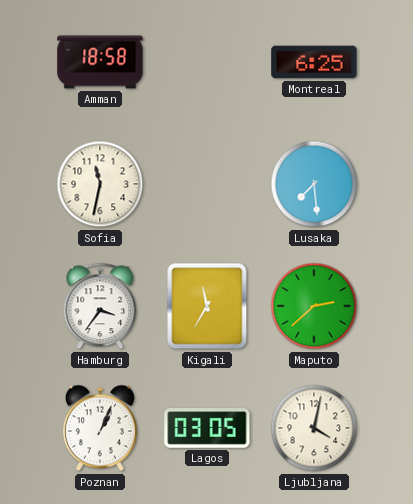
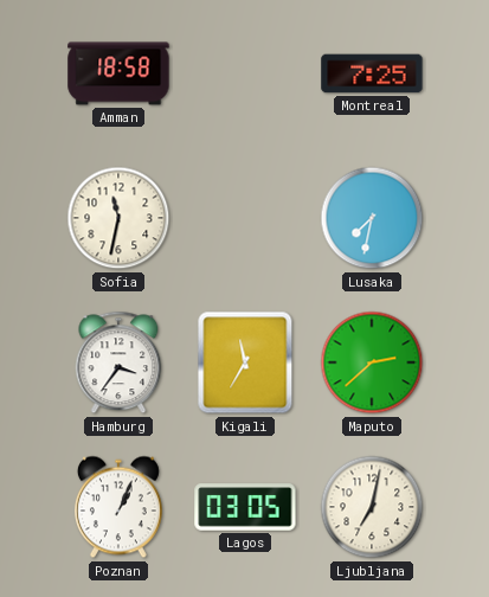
Montreal: 6:25 -> 7:25 (372, 73)
Lusaka: 7:29 -> 7:32 (372, 218)
Ljubljana: 4:02 -> 7:02 (372, 507)
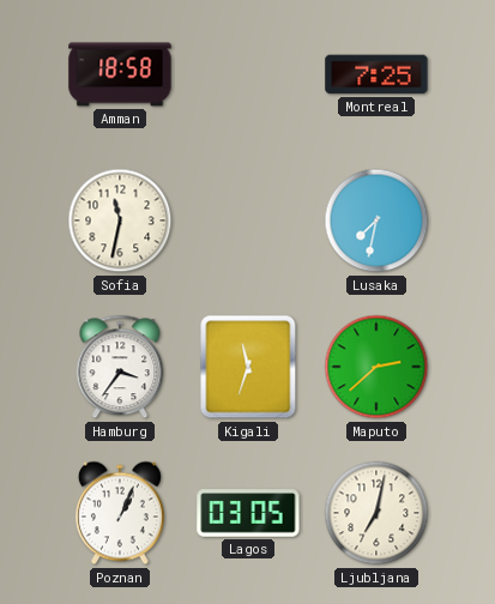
Kigali: 11:35 -> 11:33 (248, 367)
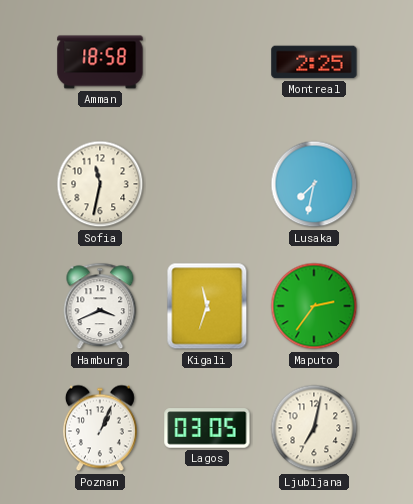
Montreal: 7:25 -> 2:25 (314, 62)
Hamburg: 3:36 -> 3:41 (100, 306)
Maputo: 2:38 -> 2:36 (314, 306)
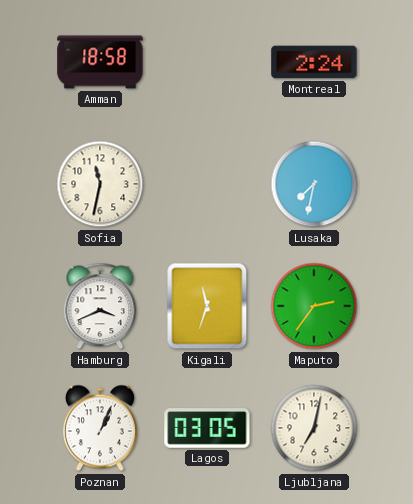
Montreal: 2:25 -> 2:24 (314, 62)
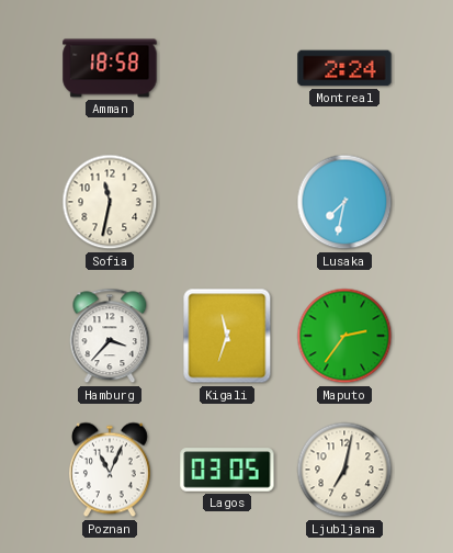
Hamburg: 3:41 -> 3:37 (110, 336)
Poznan: 1:04 -> 11:04 (110, 470)
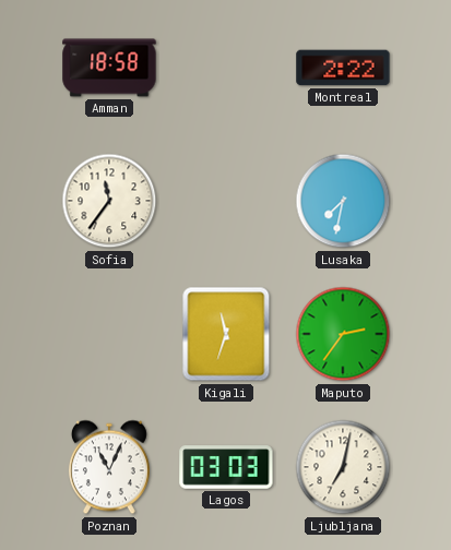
Montreal: 2:24 -> 2:22 (343, 68)
Sofia: 11:32 -> 11:36 (109, 201)
Hamburg: 3:37 -> none (110, 336)
Lagos: 03:05 -> 03:03 (226, 467)
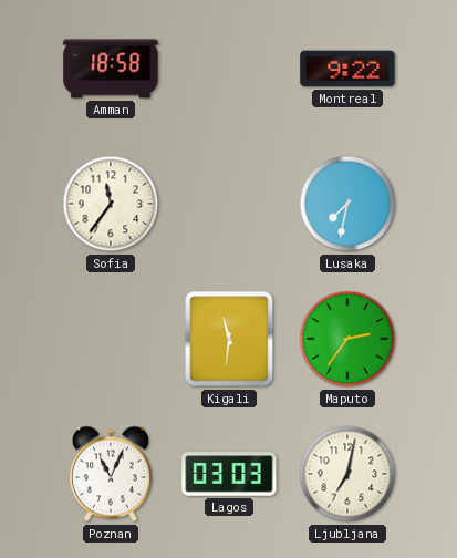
Montreal: 2:22 -> 9:22 (347, 69)
Kigali: 11:33 -> 11:31 (229, 339)
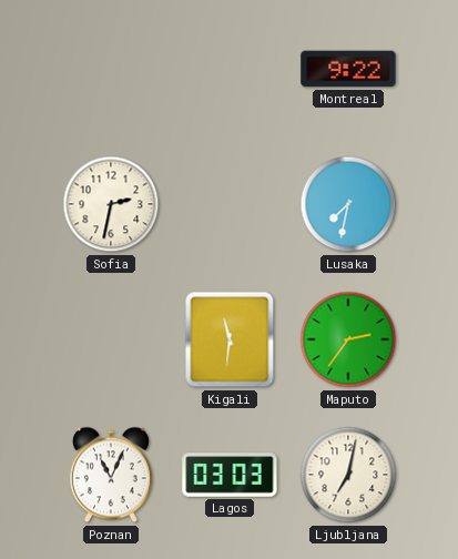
Amman: 18:58 -> none (111, 69)
Sofia: 11:36 -> 2:32 (111, 204)
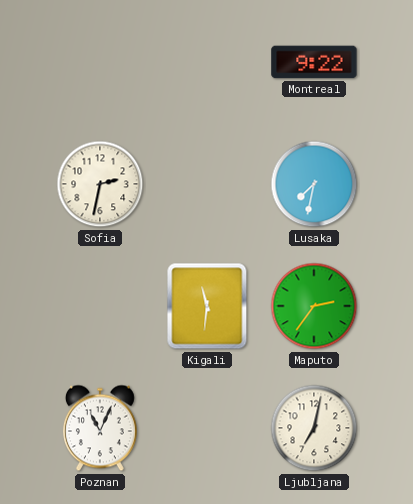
Lagos: 03:03 -> none (230, 475)
